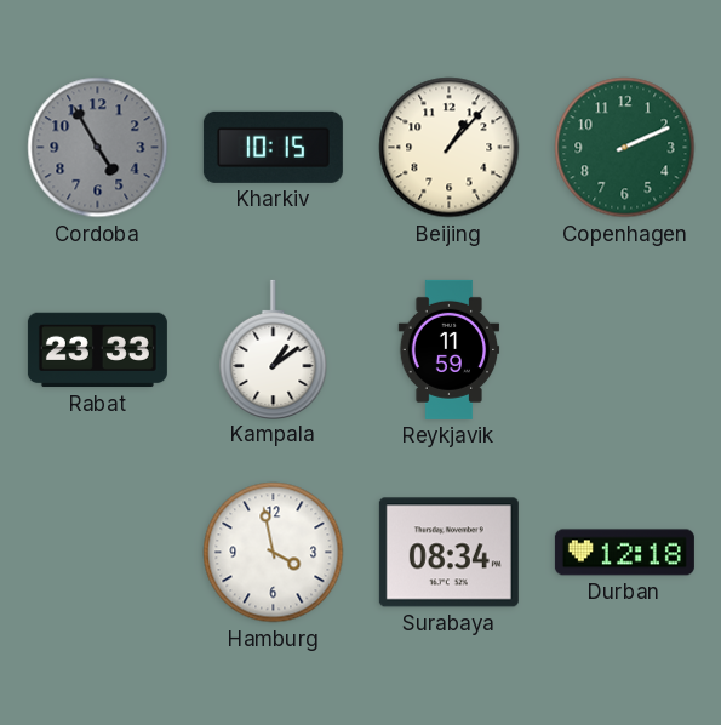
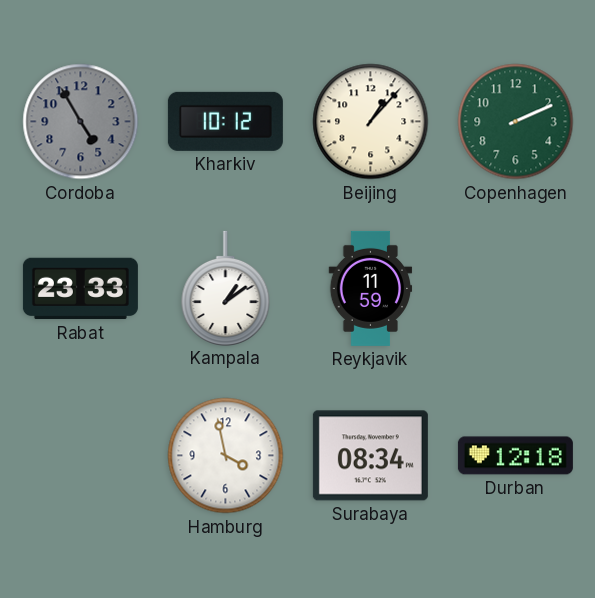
Kharkiv: 10:15 -> 10:12 (225, 121)
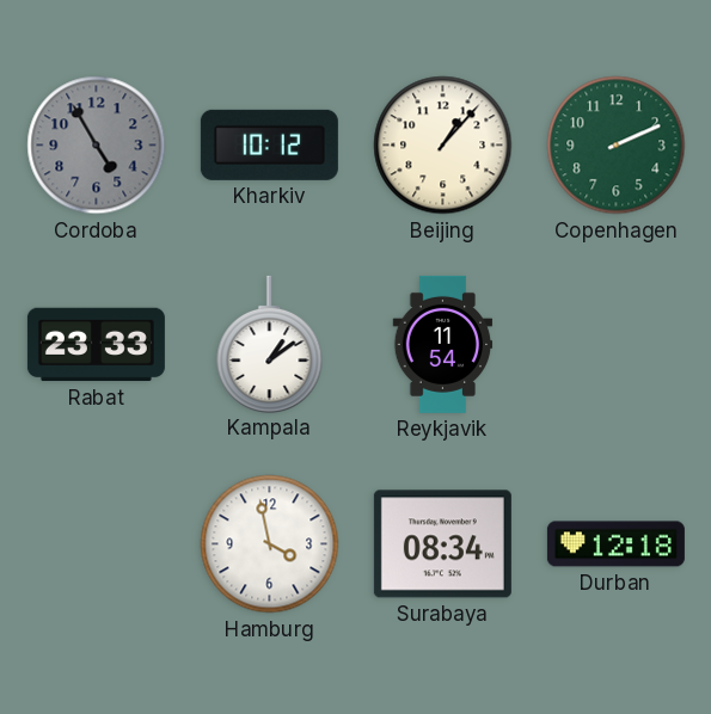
Reykjavik: 11:59 -> 11:54 (443, 344)
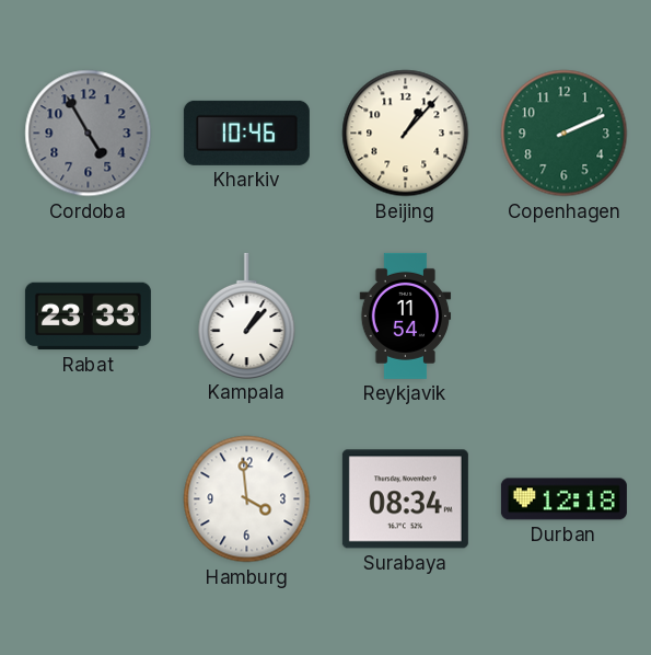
Kharkiv: 10:12 -> 10:46 (246, 133)
Kampala: 1:09 -> 1:07 (247, 315)
Hamburg: 3:58 -> 3:59 (247, 499)
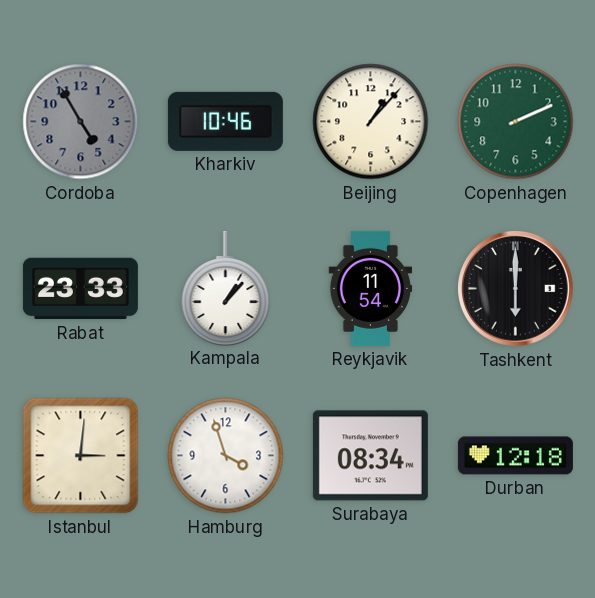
Tashkent: none -> 6:00 (516, 289)
Istanbul: none -> 3:01 (81, 456)
Hamburg: 3:59 -> 3:57 (226, 456)
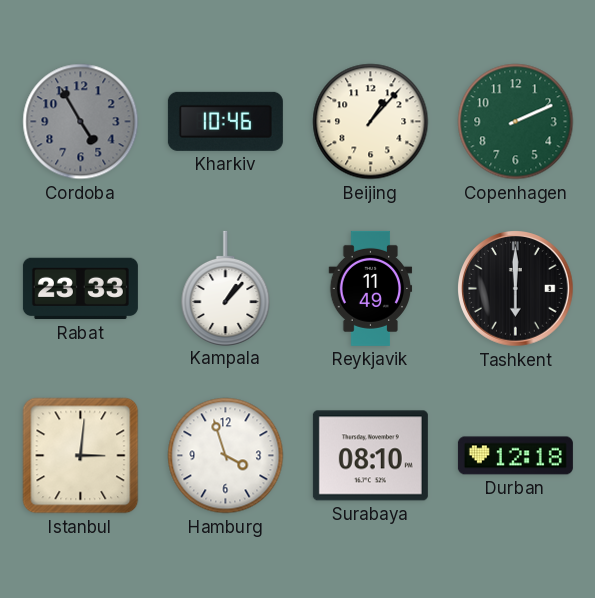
Reykjavik: 11:54 -> 11:49 (371, 288)
Surabaya: 08:34 -> 08:10 (370, 456)
